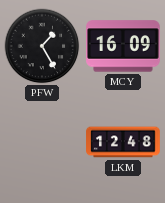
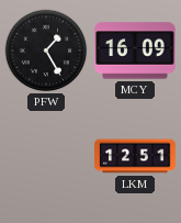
LKM: 12:48 -> 12:51 (135, 156)
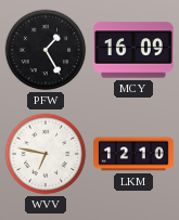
WVV: none -> 6:47 (46, 154)
LKM: 12:51 -> 12:10 (133, 154)
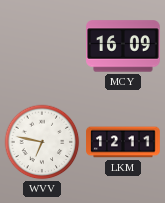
PFW: 1:25 -> none (46, 50)
LKM: 12:10 -> 12:11 (123, 142)
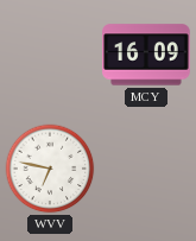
LKM: 12:11 -> none (123, 142)
